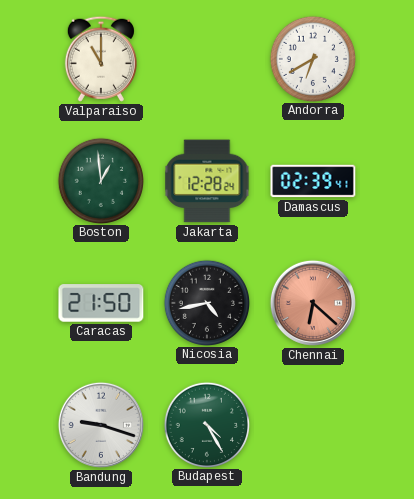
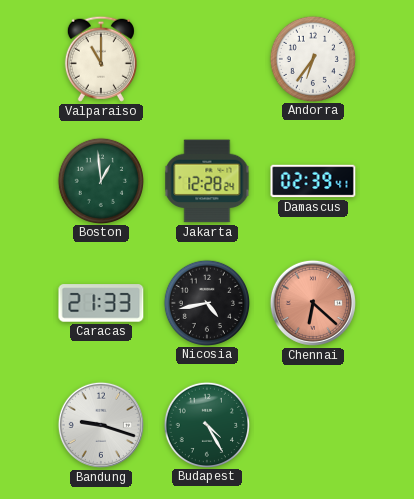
Andorra: 6:40 -> 6:36 (312, 58)
Caracas: 21:50 -> 21:33 (101, 303)
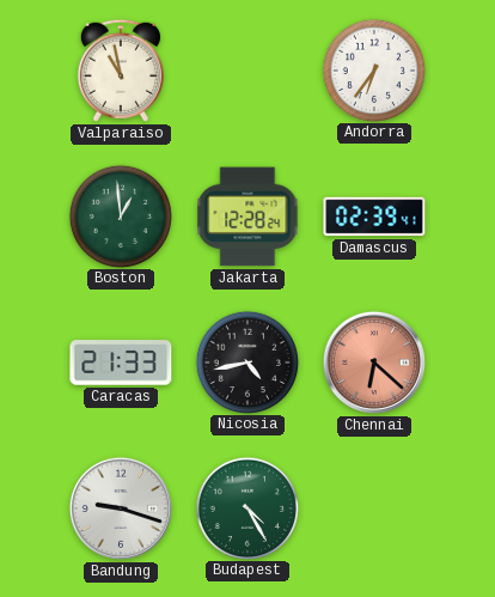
Valparaiso: 11:00 -> 10:58 (121, 71)
